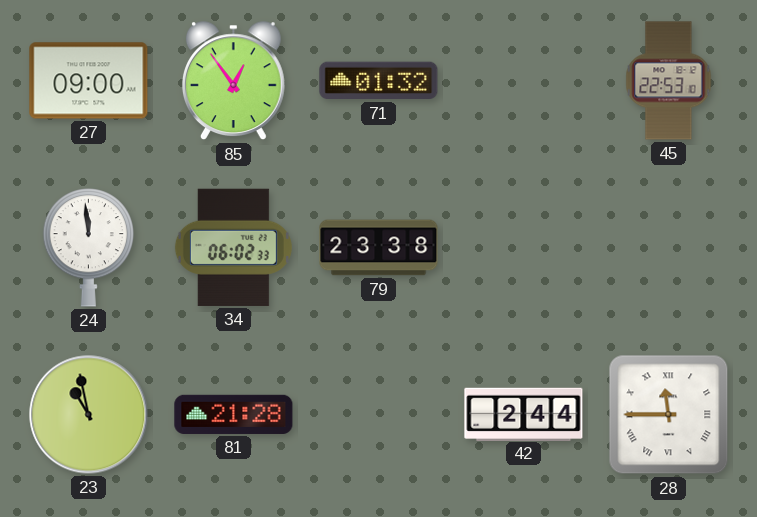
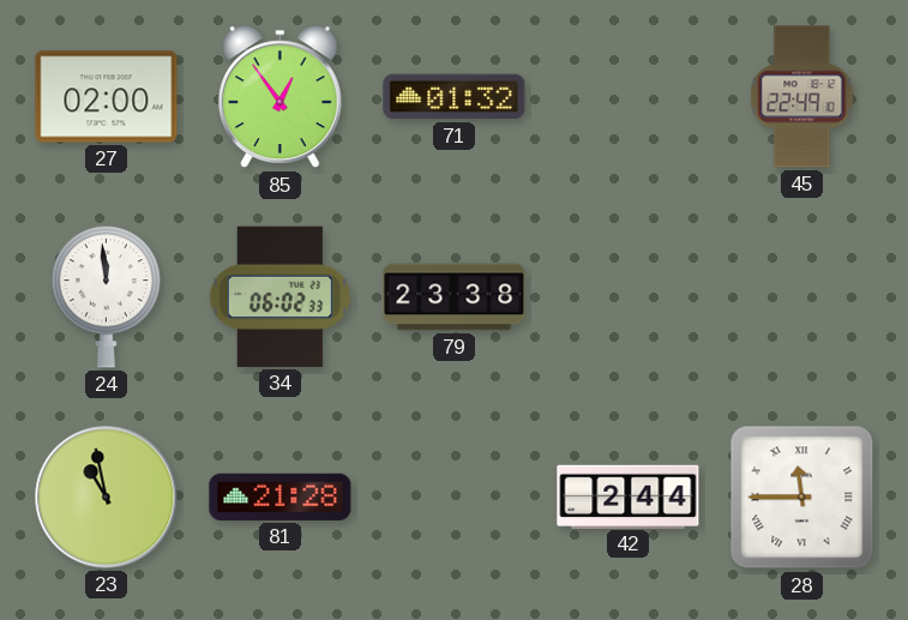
27: 09:00 -> 02:00 (107, 97)
45: 22:53 -> 22:49 (802, 97)
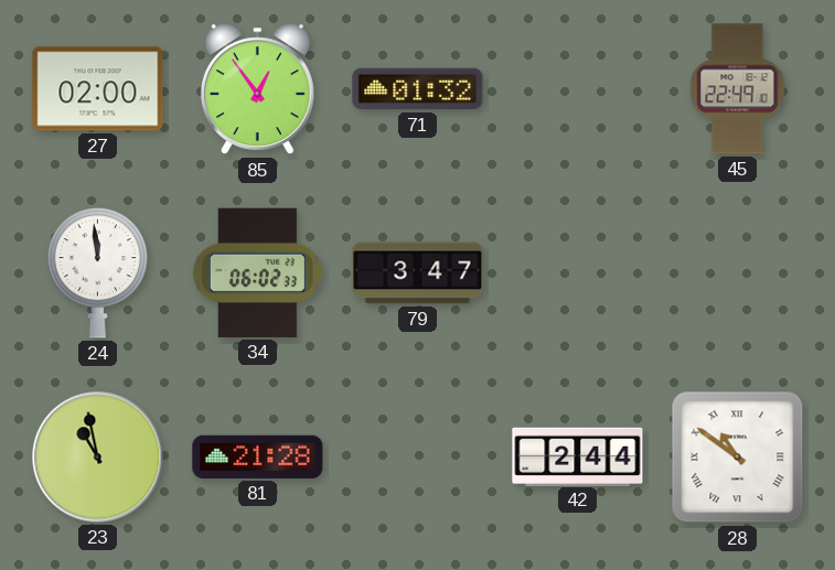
79: 23:38 -> 3:47 (418, 273)
28: 11:45 -> 10:51 (738, 458)
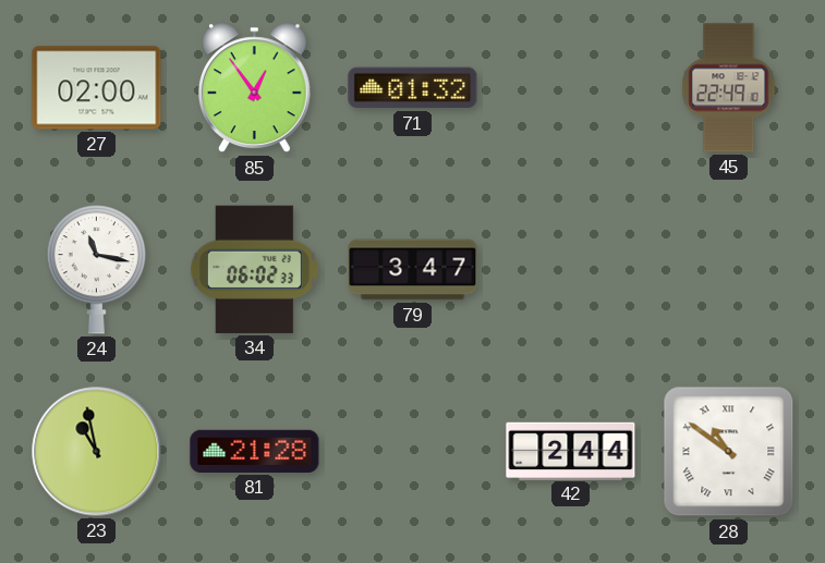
24: 11:59 -> 11:17 (97, 270)
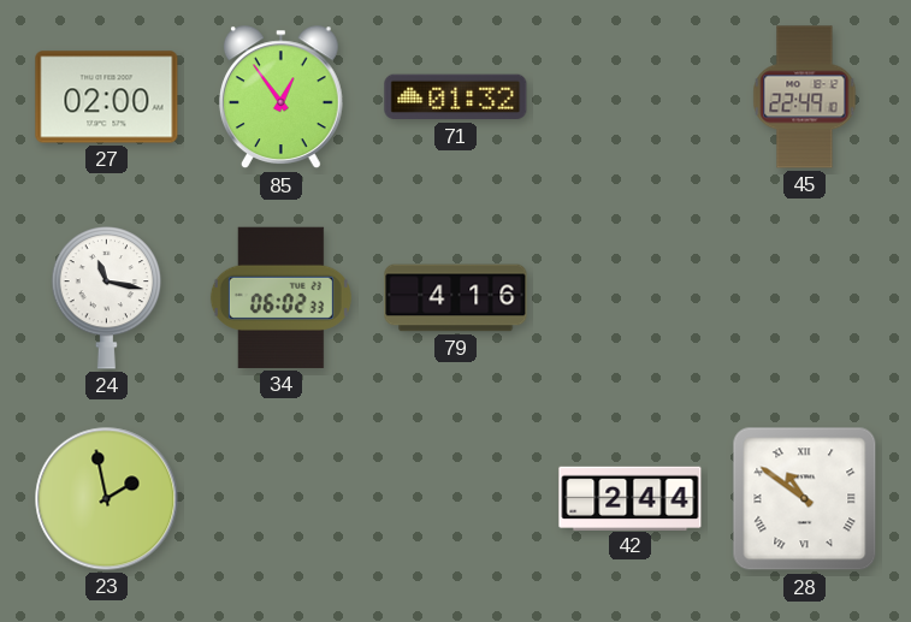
79: 3:47 -> 4:16 (456, 298)
23: 10:58 -> 1:58 (107, 499)
81: 21:28 -> none (255, 451)
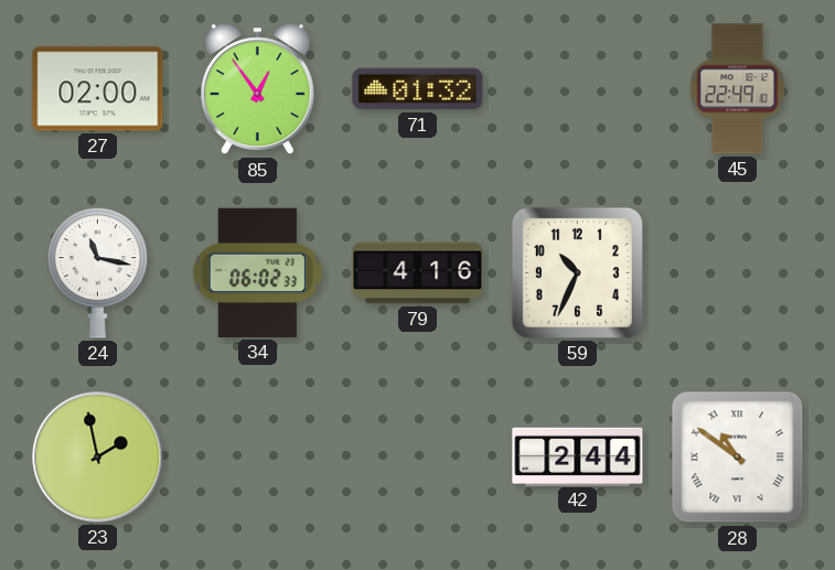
59: none -> 10:34 (577, 272)
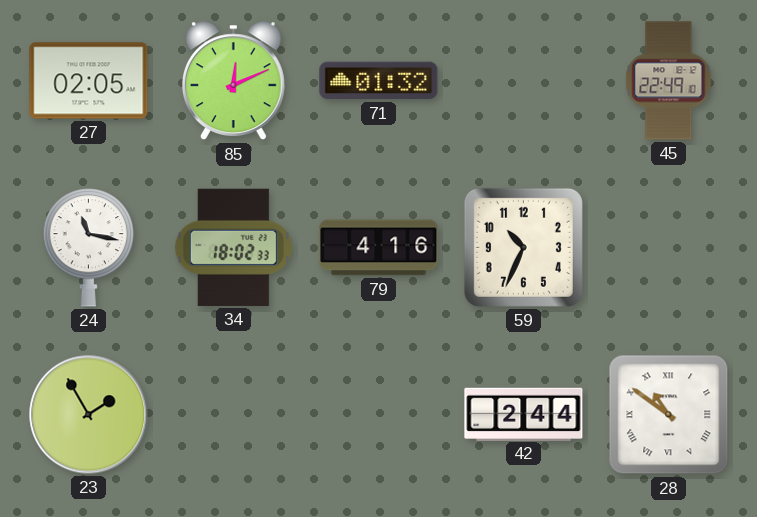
27: 02:00 -> 02:05 (89, 81)
85: 12:54 -> 12:11 (233, 81)
34: 06:02 -> 18:02 (233, 247)
23: 1:58 -> 1:55 (89, 415)
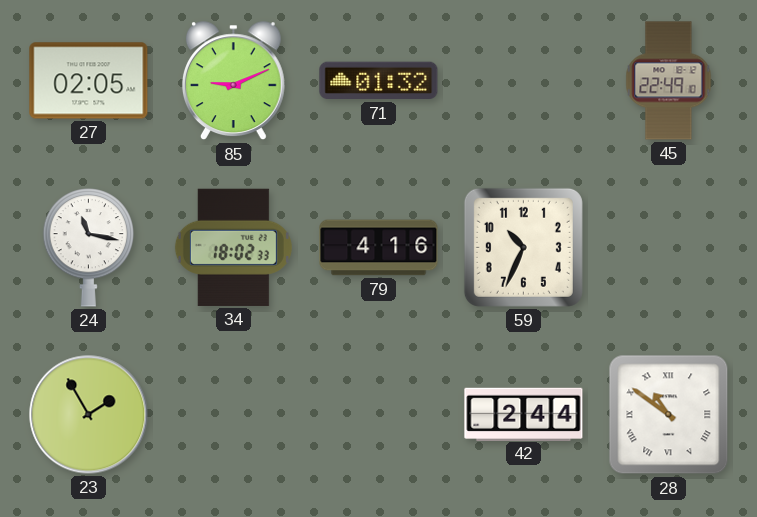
85: 12:11 -> 9:11 (233, 81)
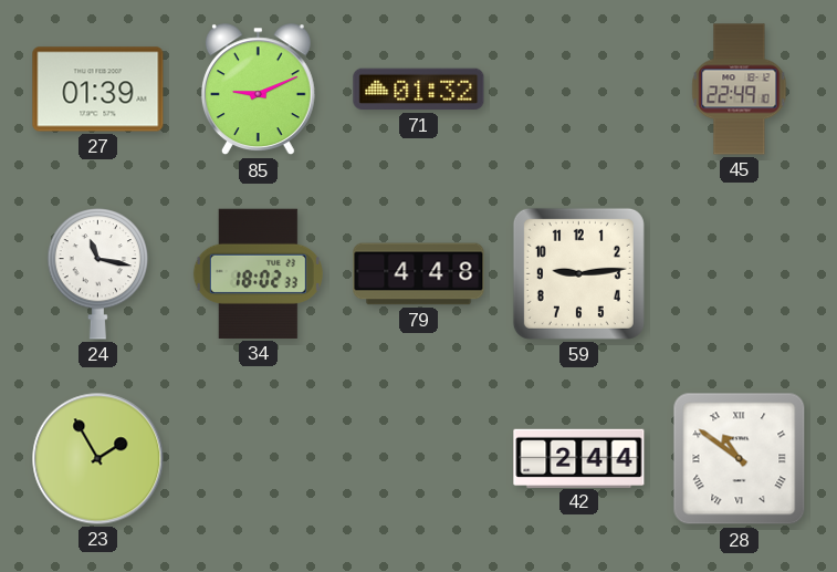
27: 02:05 -> 01:39 (98, 90)
79: 4:16 -> 4:48 (419, 274)
59: 10:34 -> 9:14 (578, 273)
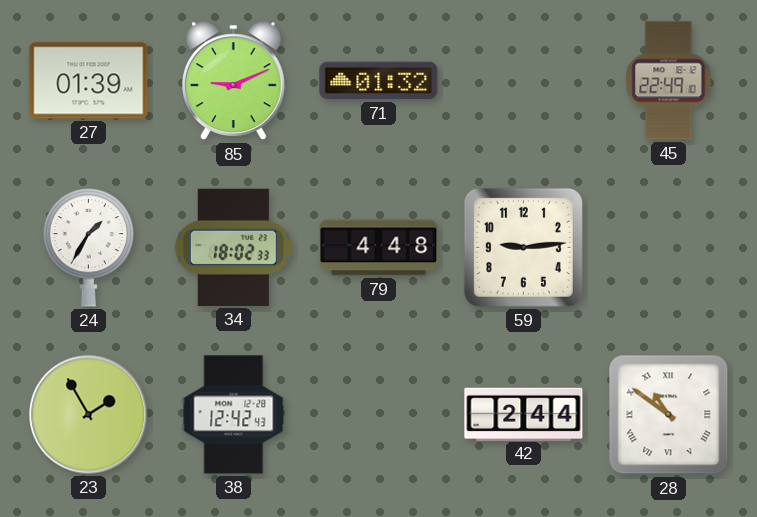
24: 11:17 -> 1:35 (89, 248)
38: none -> 12:42 (234, 415)
